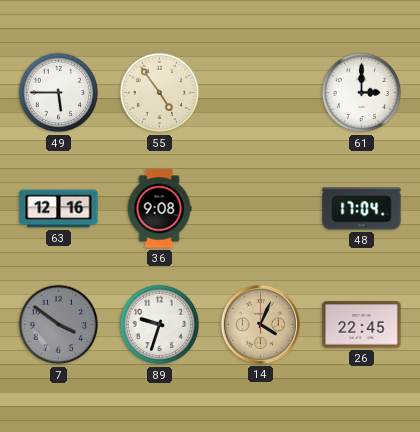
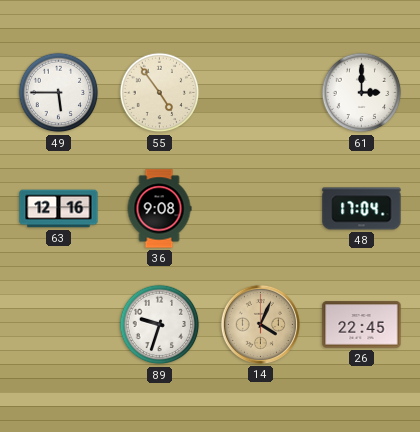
7: 3:51 -> none (59, 325)
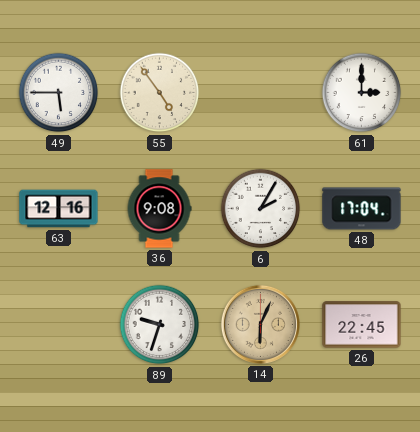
6: none -> 2:05 (261, 209)
14: 4:04 -> 6:04 (260, 324)
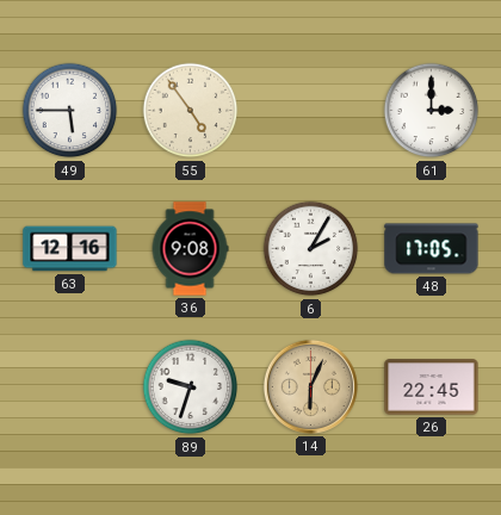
48: 17:04 -> 17:05 (432, 249)
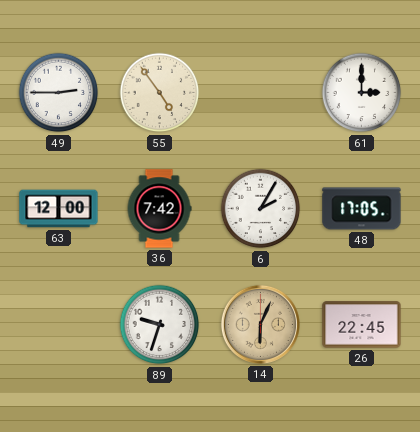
49: 5:45 -> 2:45 (59, 93)
63: 12:16 -> 12:00 (59, 209)
36: 9:08 -> 7:42 (159, 209)
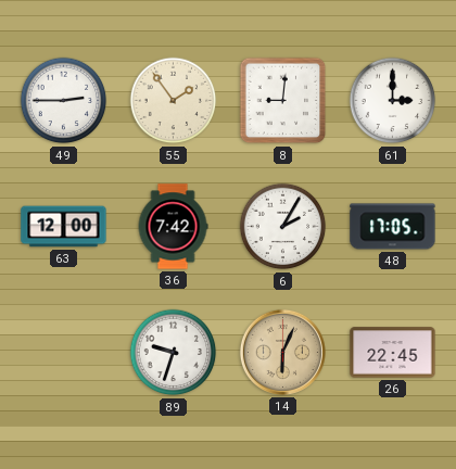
55: 4:54 -> 1:54 (174, 101)
8: none -> 9:01 (283, 101)
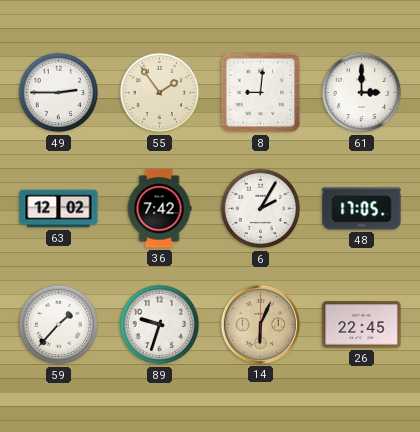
63: 12:00 -> 12:02 (59, 209)
59: none -> 1:37 (59, 325)
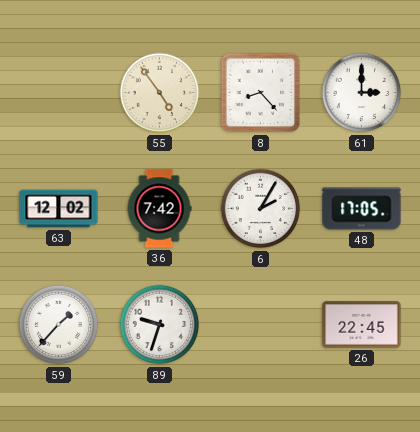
49: 2:45 -> none (59, 93)
55: 1:54 -> 4:54 (160, 93)
8: 9:01 -> 8:23 (261, 93)
14: 6:04 -> none (260, 324)
